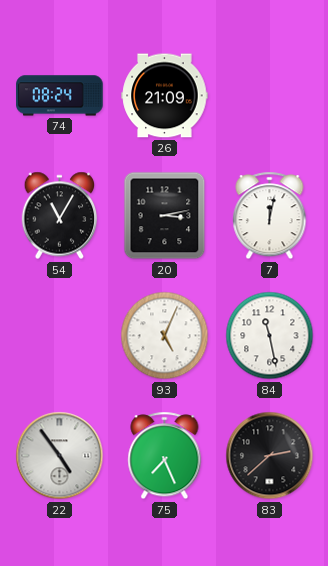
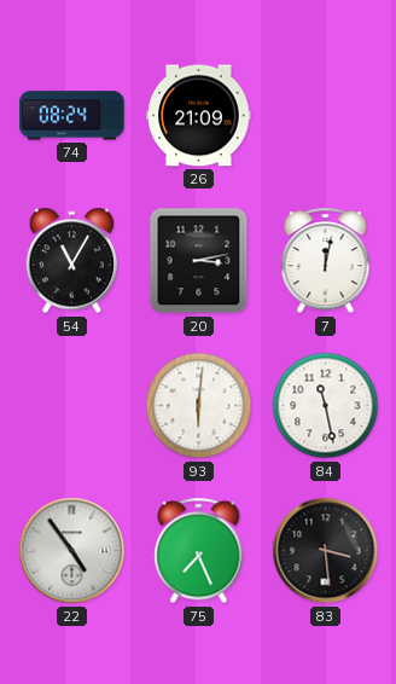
93: 5:04 -> 6:01 (199, 406)
83: 2:38 -> 3:29 (326, 551)
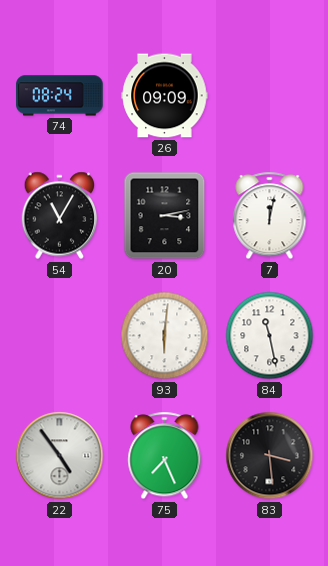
26: 21:09 -> 09:09 (165, 96)
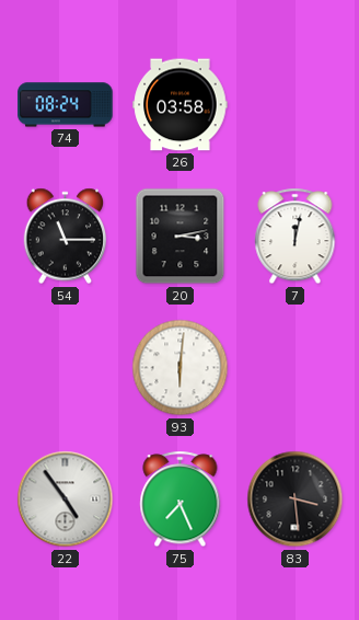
26: 09:09 -> 03:58 (181, 105)
54: 11:05 -> 11:15 (66, 237)
84: 11:28 -> none (270, 336)
